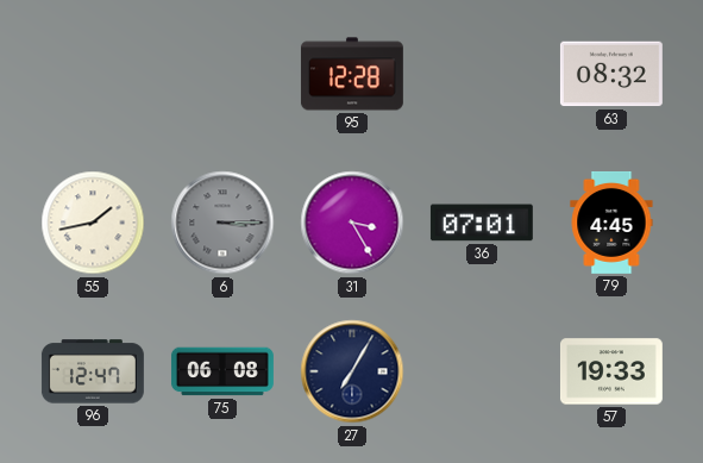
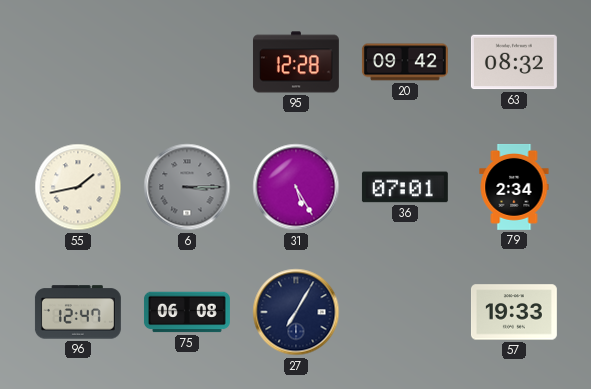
20: none -> 09:42 (405, 62)
31: 3:25 -> 5:25 (296, 187)
79: 4:45 -> 2:34 (514, 187)
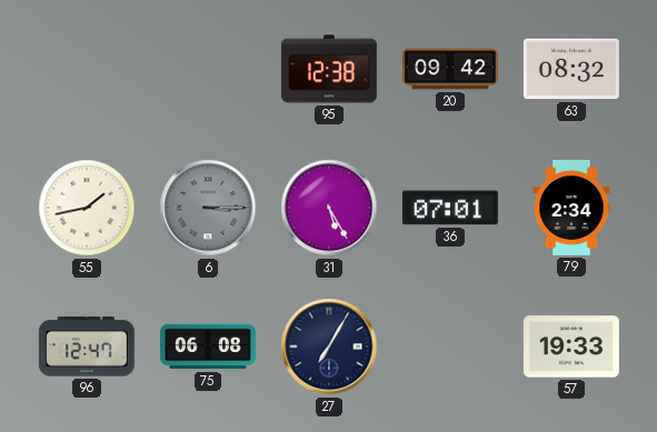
95: 12:28 -> 12:38 (329, 69)
